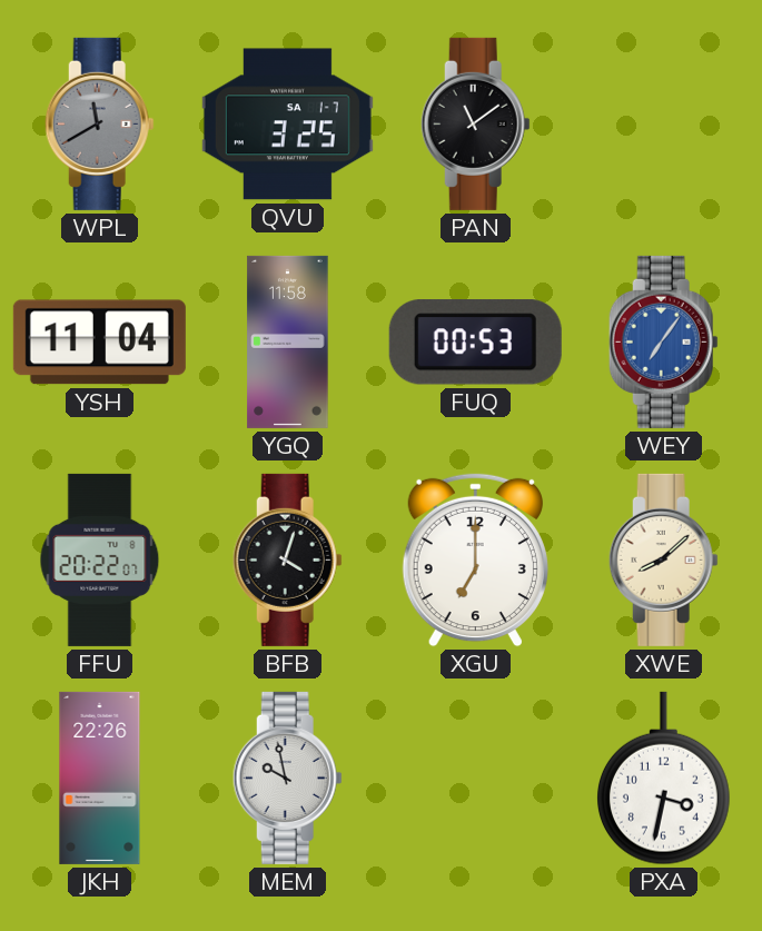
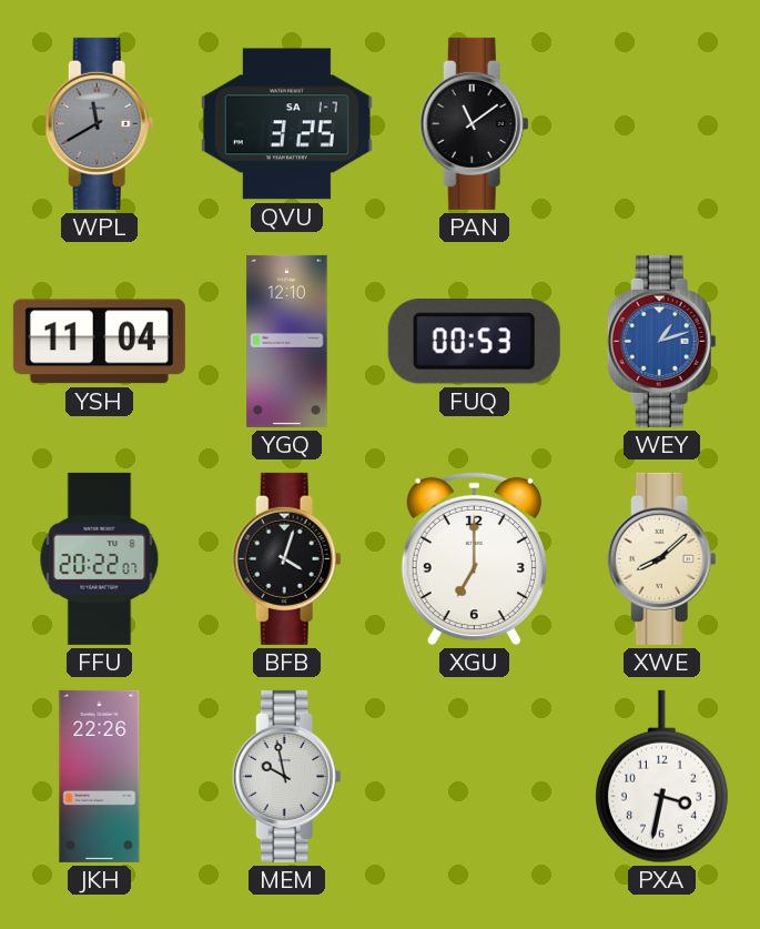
YGQ: 11:58 -> 12:10 (287, 341)
WEY: 7:06 -> 1:12 (661, 341)
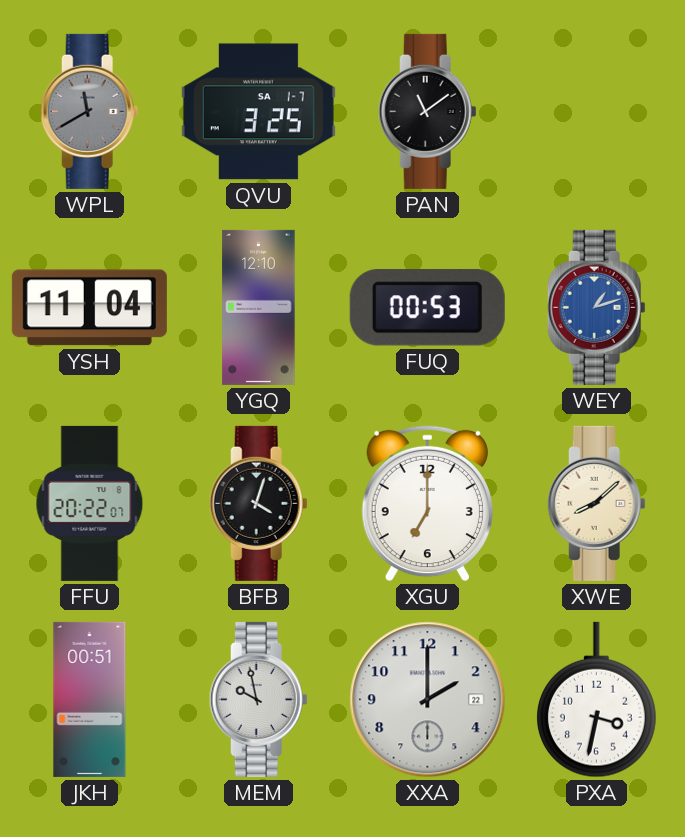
JKH: 22:26 -> 00:51 (90, 699)
XXA: none -> 2:00 (428, 700)
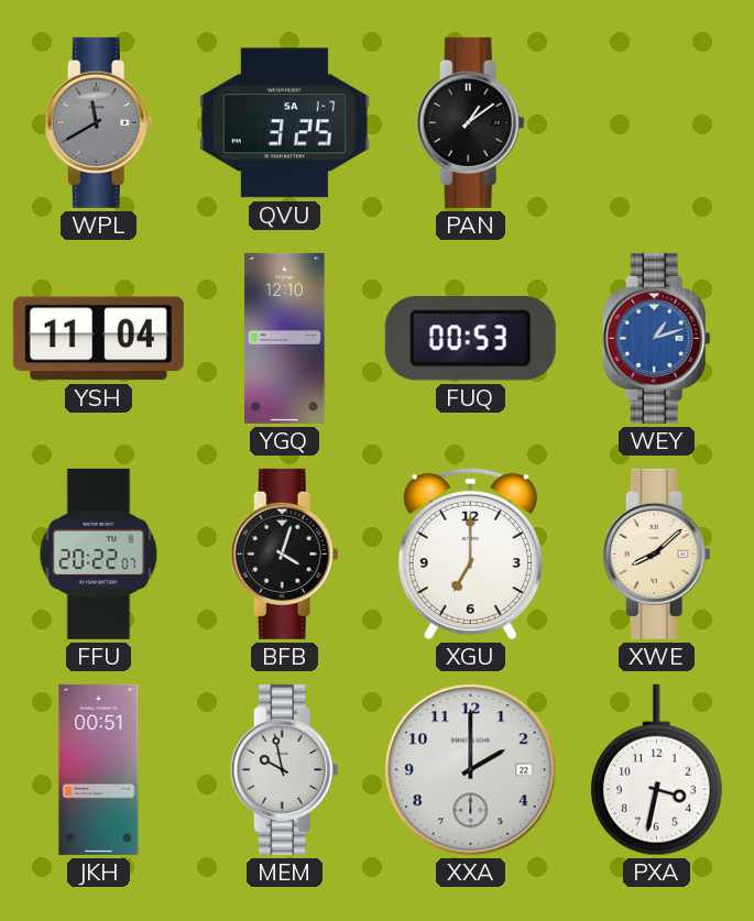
PAN: 11:09 -> 1:09 (470, 122)
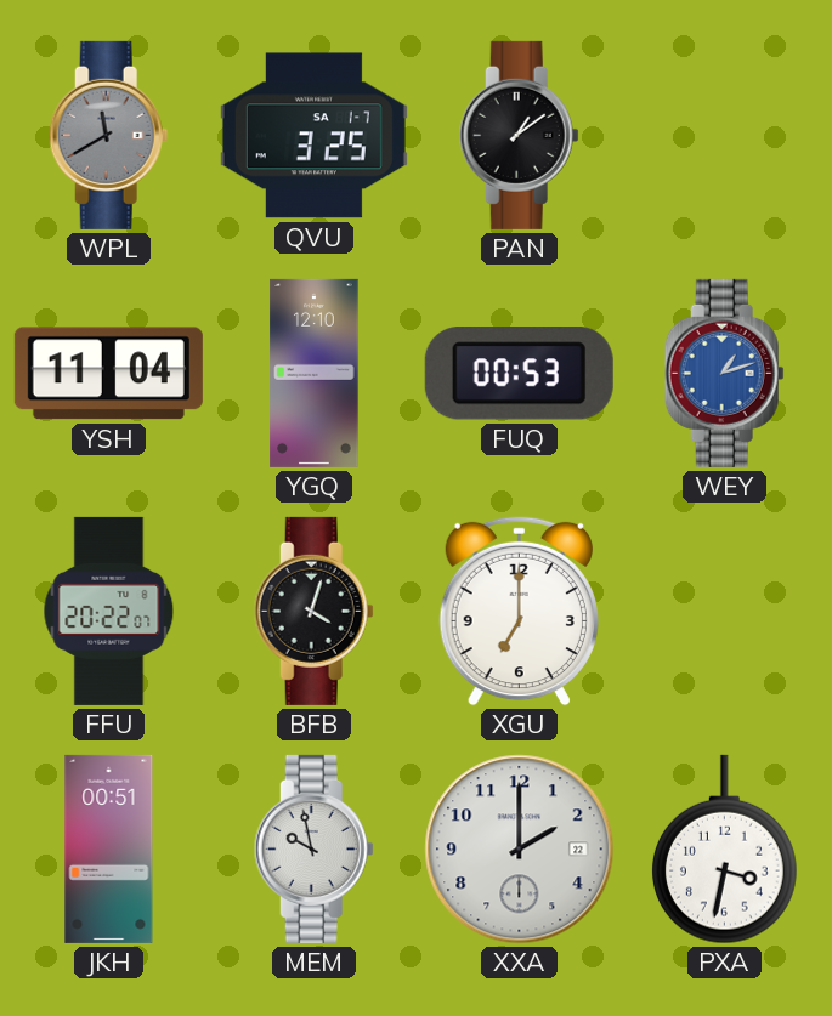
XWE: 8:08 -> none (656, 553)
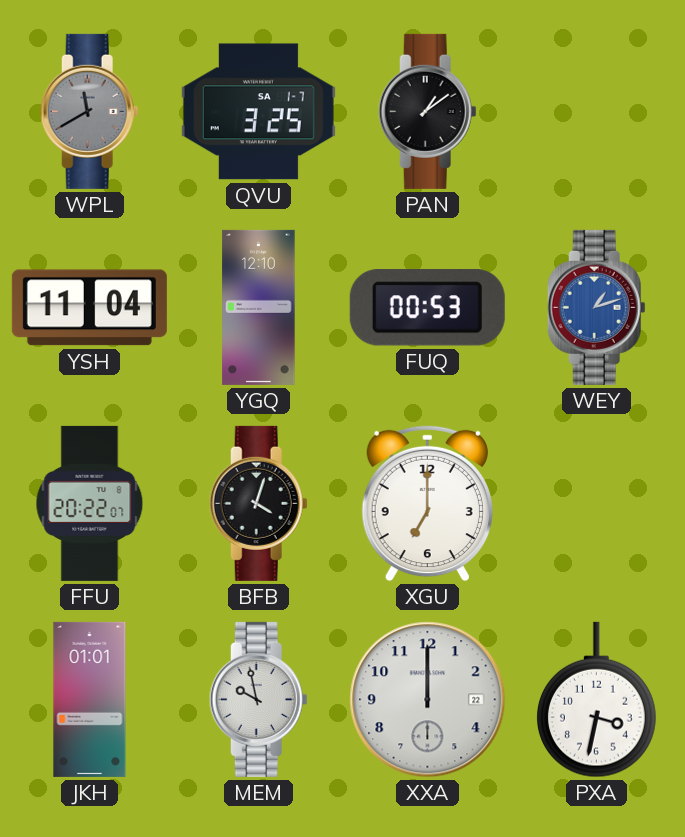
JKH: 00:51 -> 01:01 (90, 699)
XXA: 2:00 -> 12:00 (428, 700)
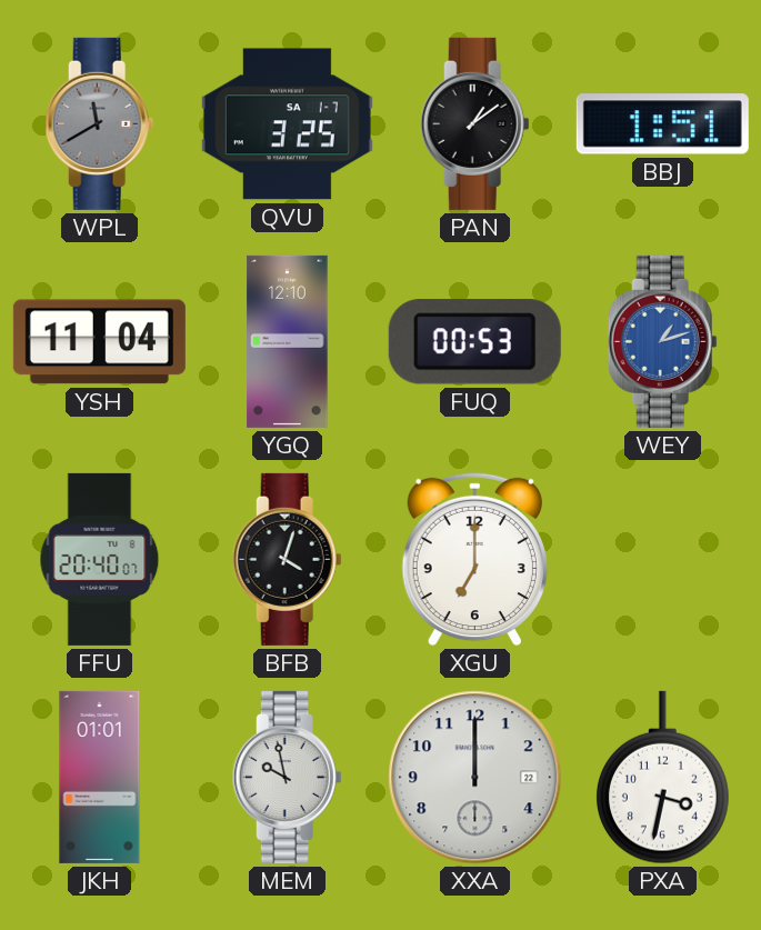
BBJ: none -> 1:51 (662, 124)
FFU: 20:22 -> 20:40 (100, 559)
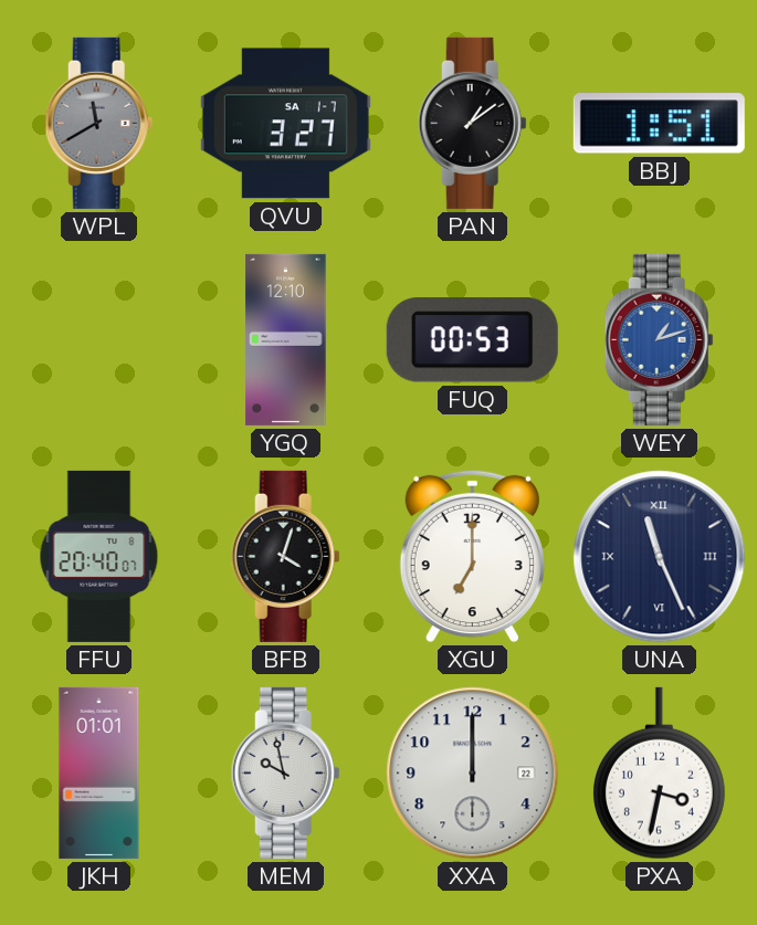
QVU: 3:25 -> 3:27 (285, 124)
YSH: 11:04 -> none (99, 342)
UNA: none -> 11:26 (660, 557)
